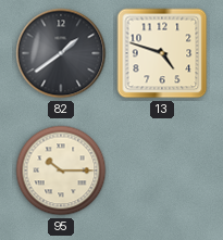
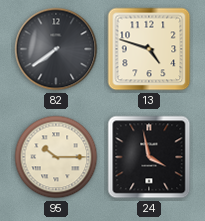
82: 1:39 -> 7:39 (56, 49)
24: none -> 3:58 (149, 157)
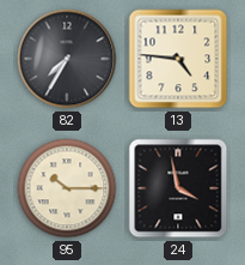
82: 7:39 -> 7:35 (67, 59)
13: 4:48 -> 4:46 (178, 59)
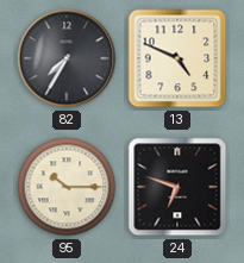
13: 4:46 -> 4:49 (177, 58)
24: 3:58 -> 6:48 (177, 187)
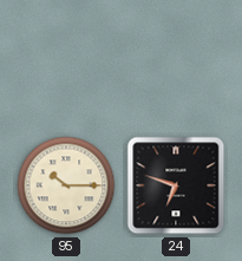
82: 7:35 -> none (67, 58)
13: 4:49 -> none (177, 58)
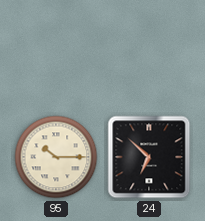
24: 6:48 -> 6:52 (149, 157)
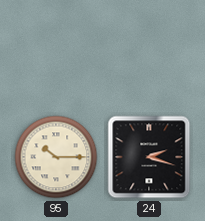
24: 6:52 -> 2:18 (149, 157)
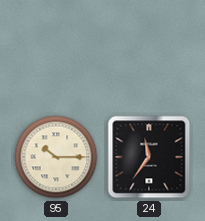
24: 2:18 -> 11:36 (149, 157)
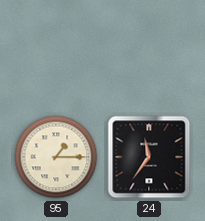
95: 10:15 -> 1:15 (56, 157)
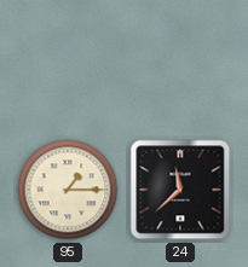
24: 11:36 -> 11:38 (180, 190)
